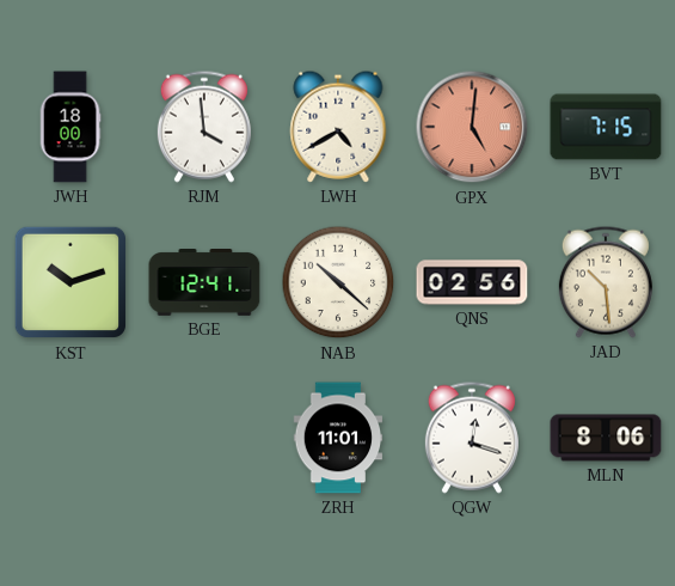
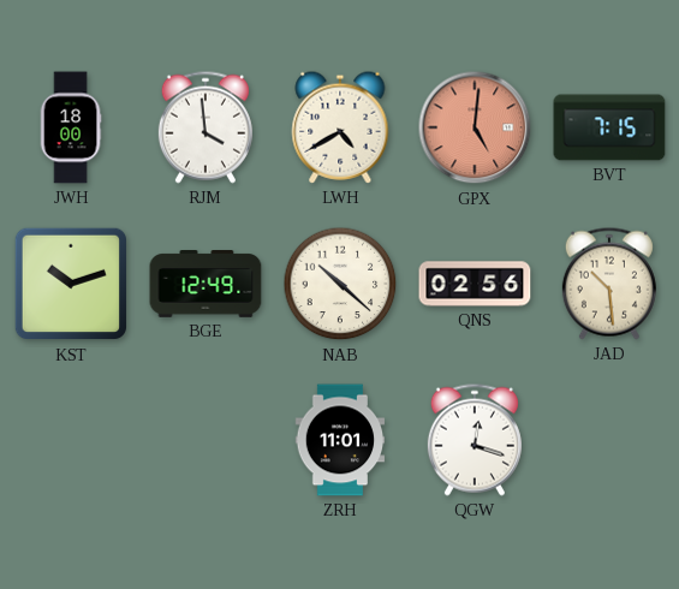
BGE: 12:41 -> 12:49 (206, 285)
MLN: 8:06 -> none (606, 438)
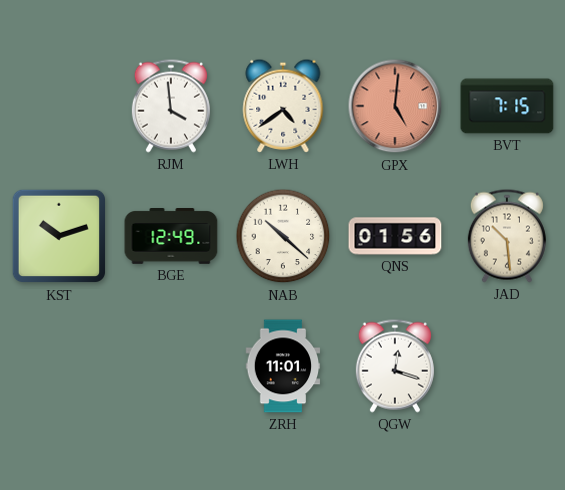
JWH: 18:00 -> none (71, 127)
LWH: 4:40 -> 4:39 (283, 106)
QNS: 02:56 -> 01:56 (395, 236)
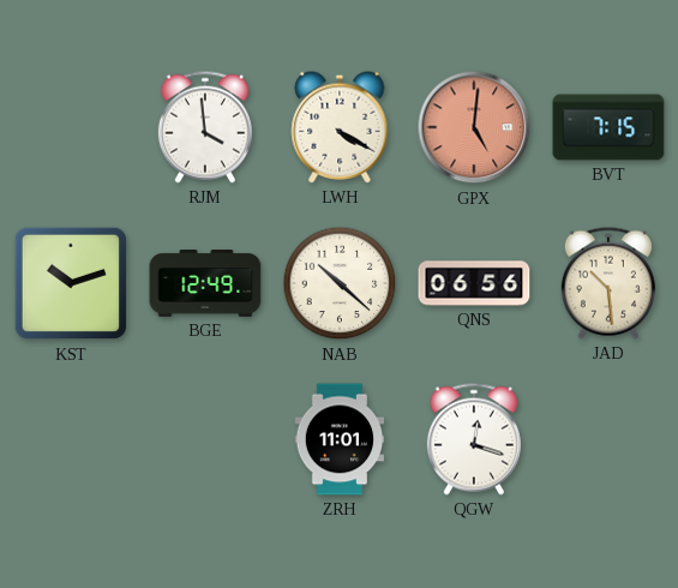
LWH: 4:39 -> 4:20 (340, 127)
QNS: 01:56 -> 06:56 (474, 283)
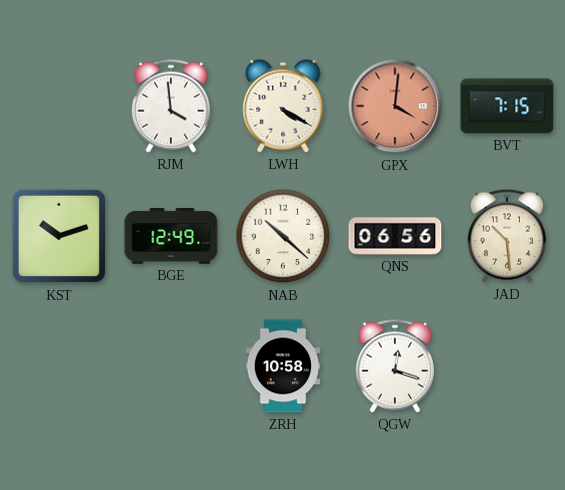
GPX: 5:01 -> 4:01 (395, 106)
ZRH: 11:01 -> 10:58 (283, 366)
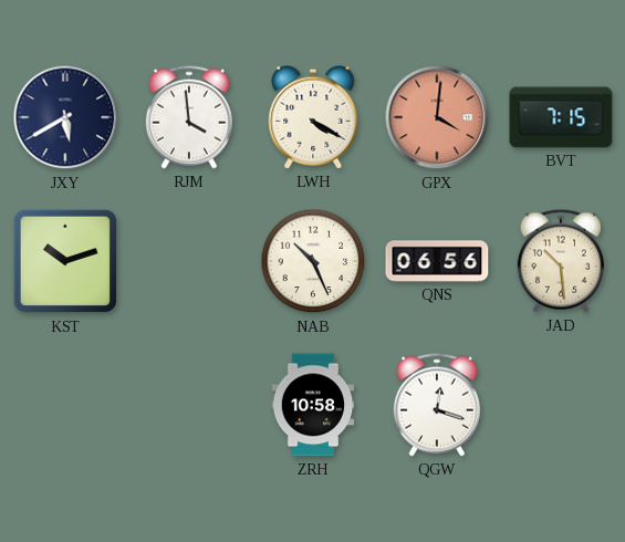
JXY: none -> 5:40 (65, 117)
BGE: 12:49 -> none (171, 237)
NAB: 10:22 -> 10:26 (313, 261)
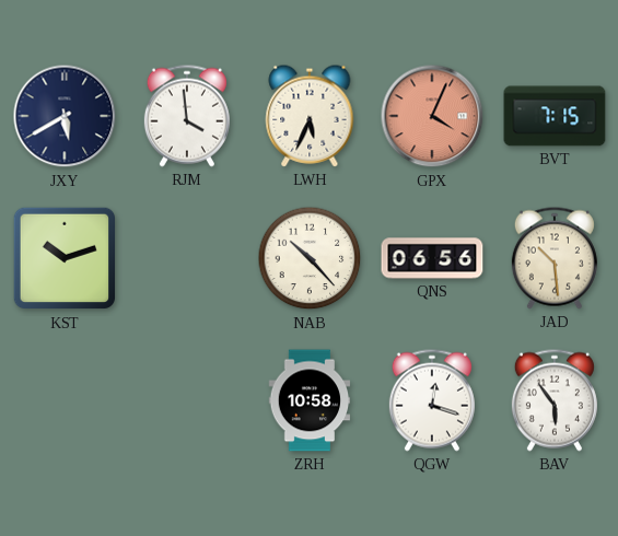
LWH: 4:20 -> 5:34 (310, 116)
GPX: 4:01 -> 4:04 (432, 116)
NAB: 10:26 -> 10:23 (310, 258)
BAV: none -> 5:54 (555, 400)
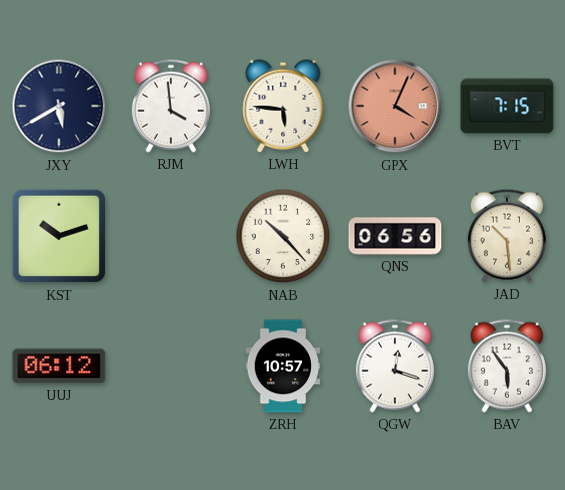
LWH: 5:34 -> 5:46 (283, 106)
UUJ: none -> 06:12 (59, 366)
ZRH: 10:58 -> 10:57 (283, 366)
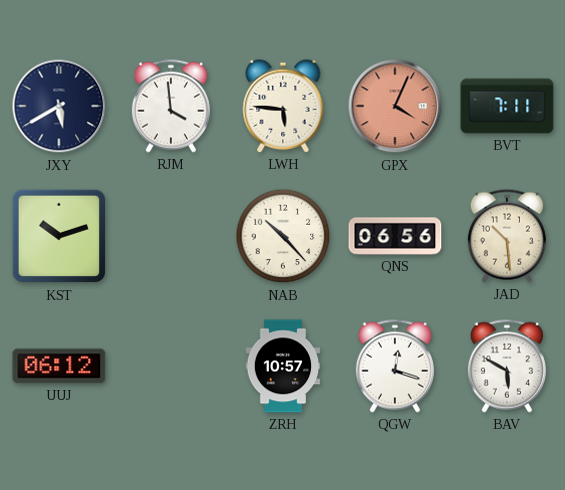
BVT: 7:15 -> 7:11 (507, 106)
BAV: 5:54 -> 5:50 (507, 366)
